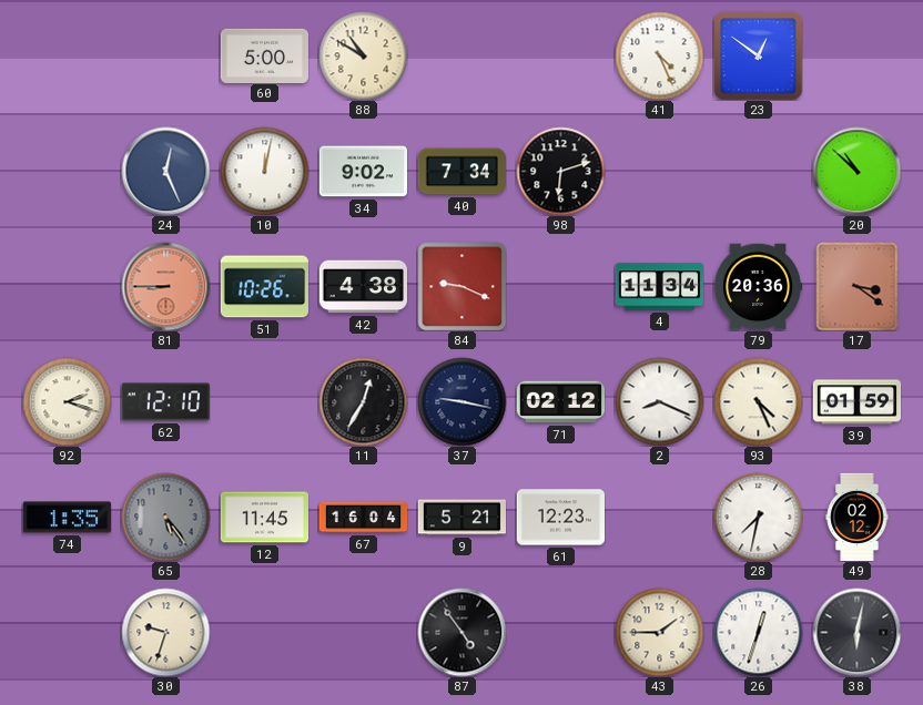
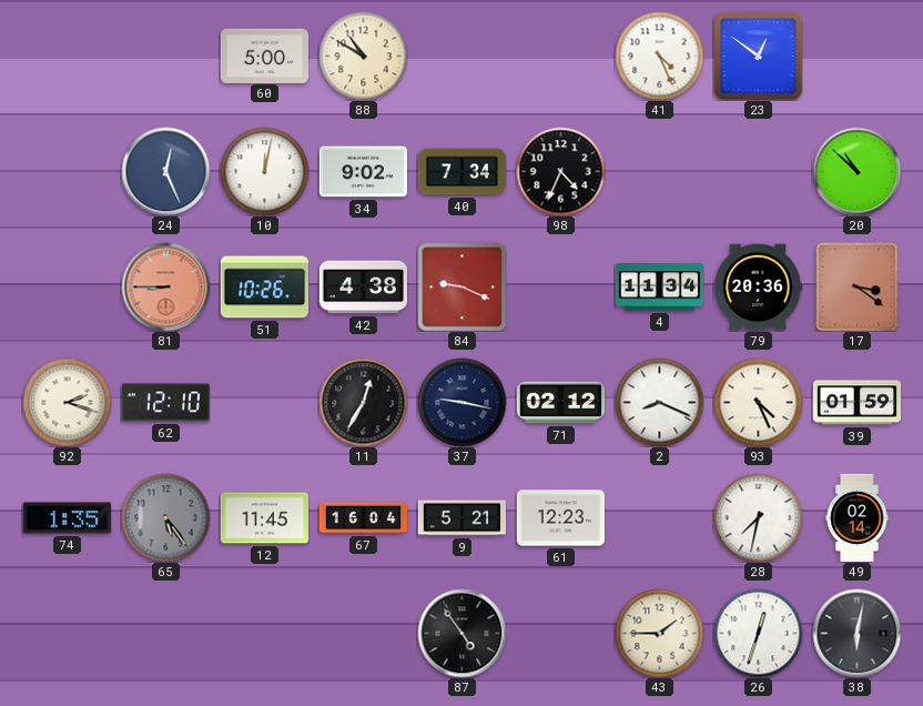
98: 6:12 -> 4:34 (560, 171)
49: 02:12 -> 02:14 (858, 517)
30: 9:33 -> none (165, 632)
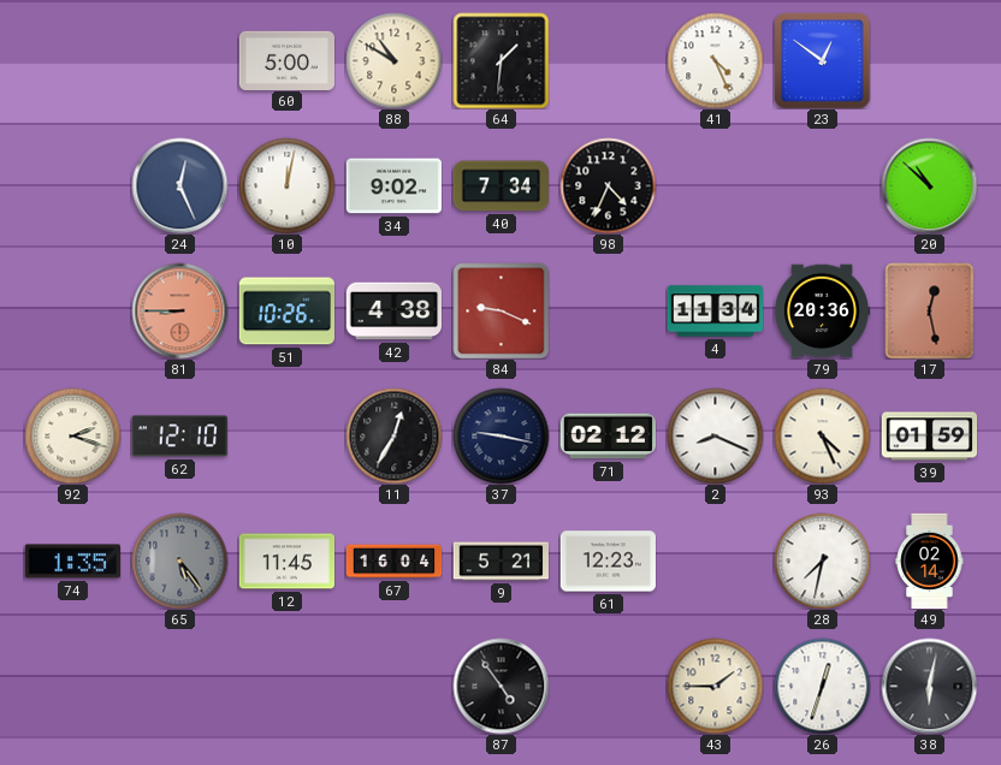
64: none -> 1:31 (500, 60)
17: 3:21 -> 12:28 (930, 310)
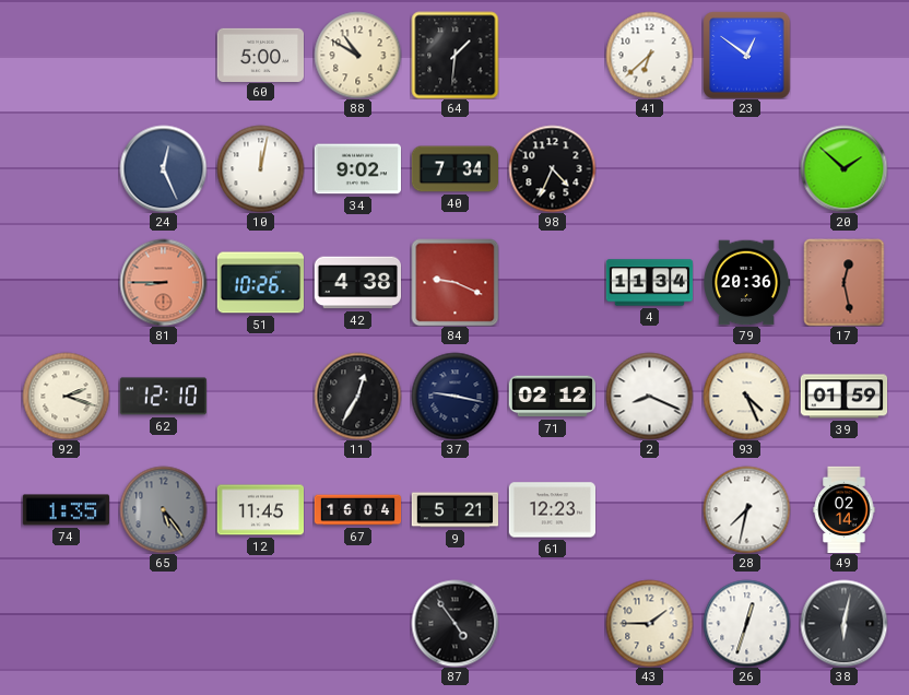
41: 4:26 -> 6:38 (649, 55)
20: 10:52 -> 1:52 (843, 168)
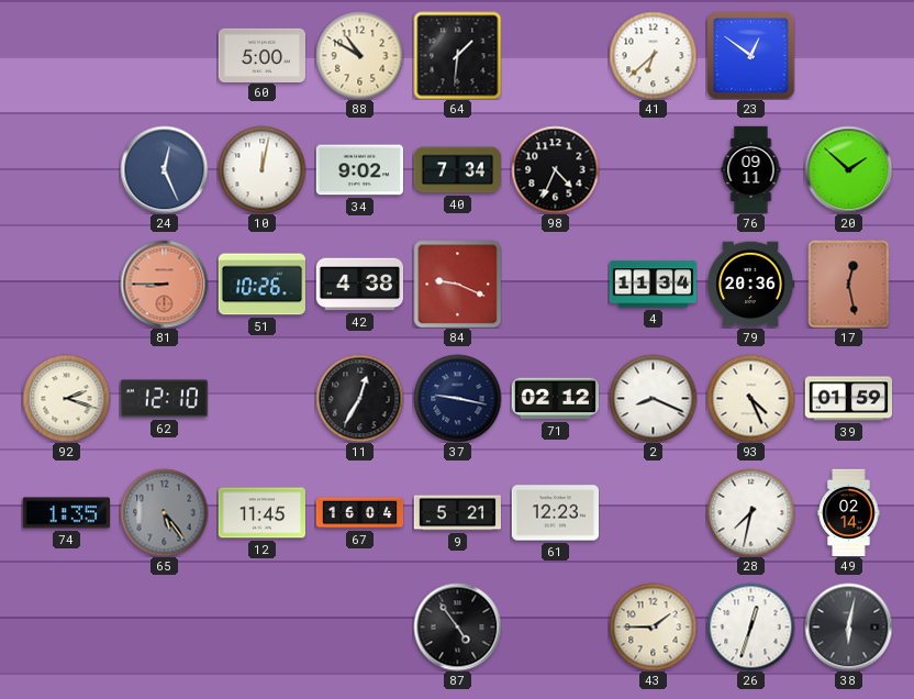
76: none -> 09:11 (751, 169)
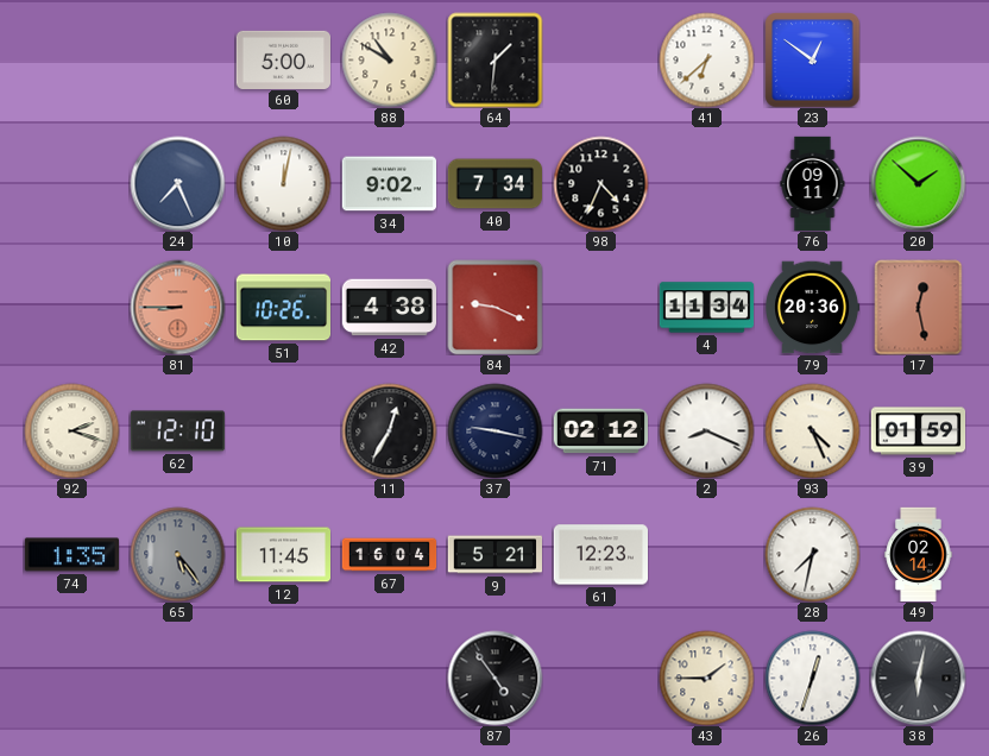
24: 12:26 -> 7:26 (177, 183)
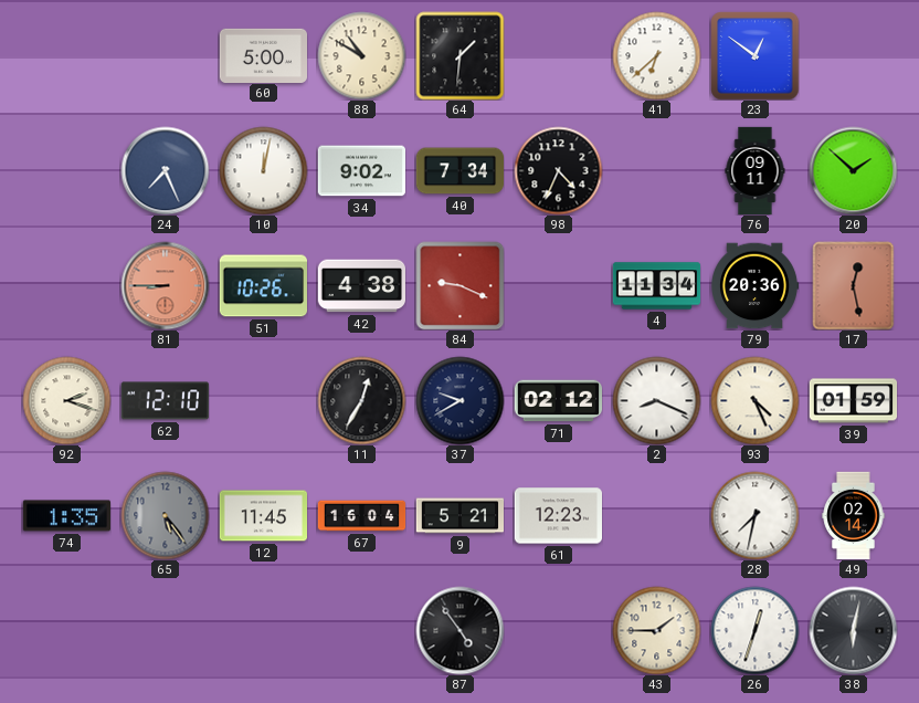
37: 9:17 -> 9:40 (459, 400)
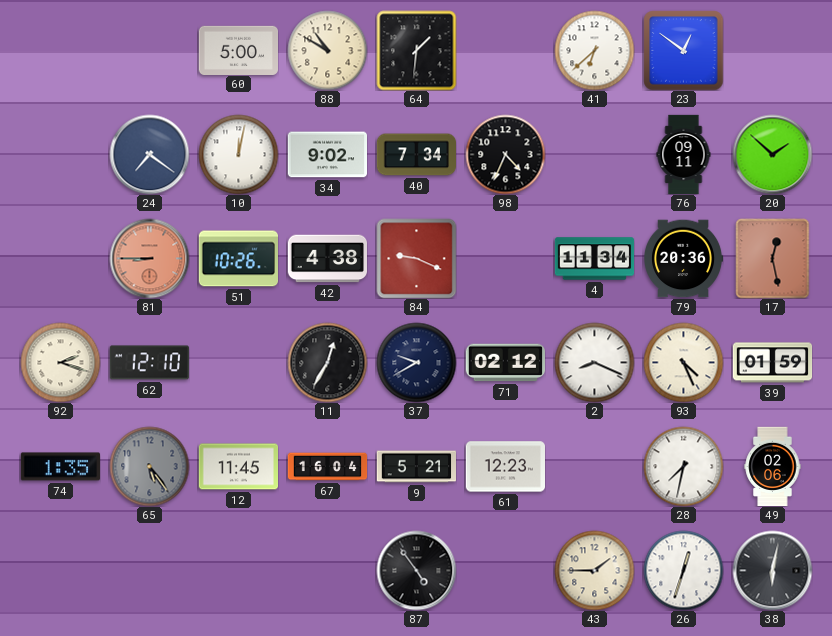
24: 7:26 -> 7:21 (149, 154)
49: 02:14 -> 02:06 (773, 466)
